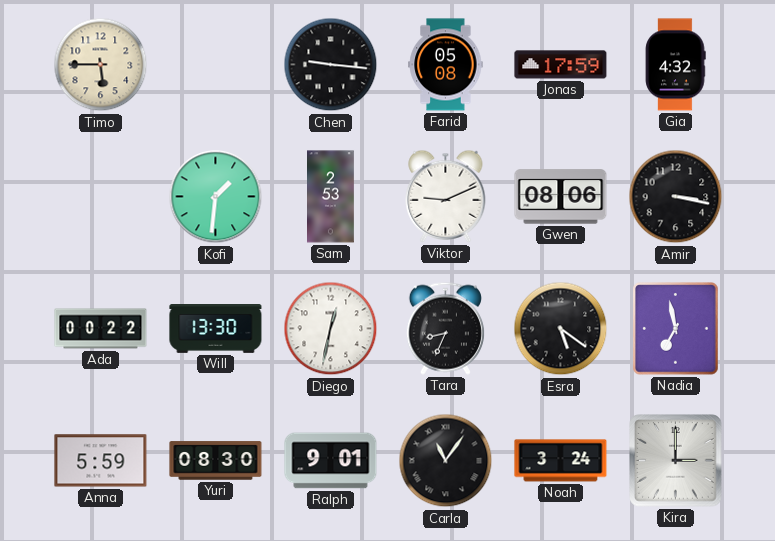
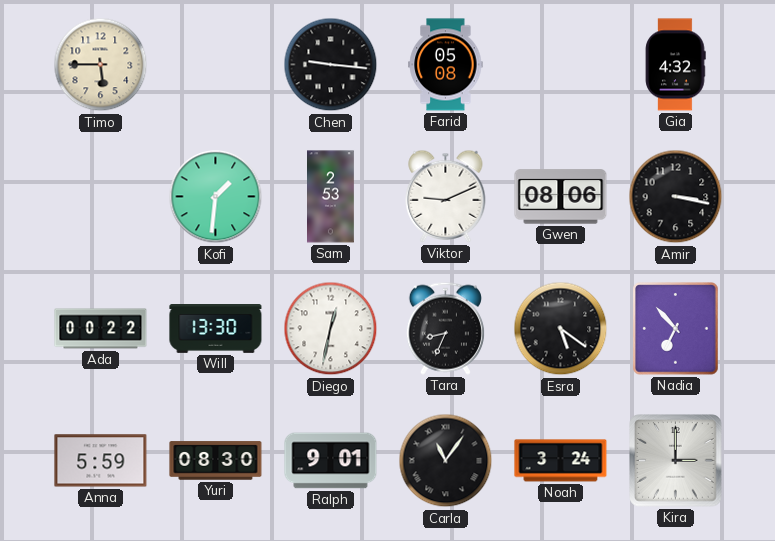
Jonas: 17:59 -> none (561, 65)
Nadia: 6:58 -> 6:53 (676, 329)
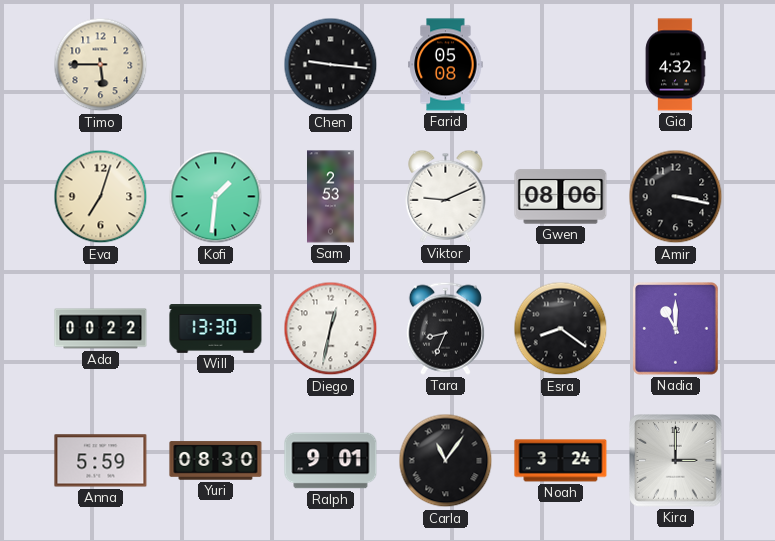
Eva: none -> 7:03 (101, 197)
Esra: 5:21 -> 8:21 (561, 329)
Nadia: 6:53 -> 11:00 (676, 329)
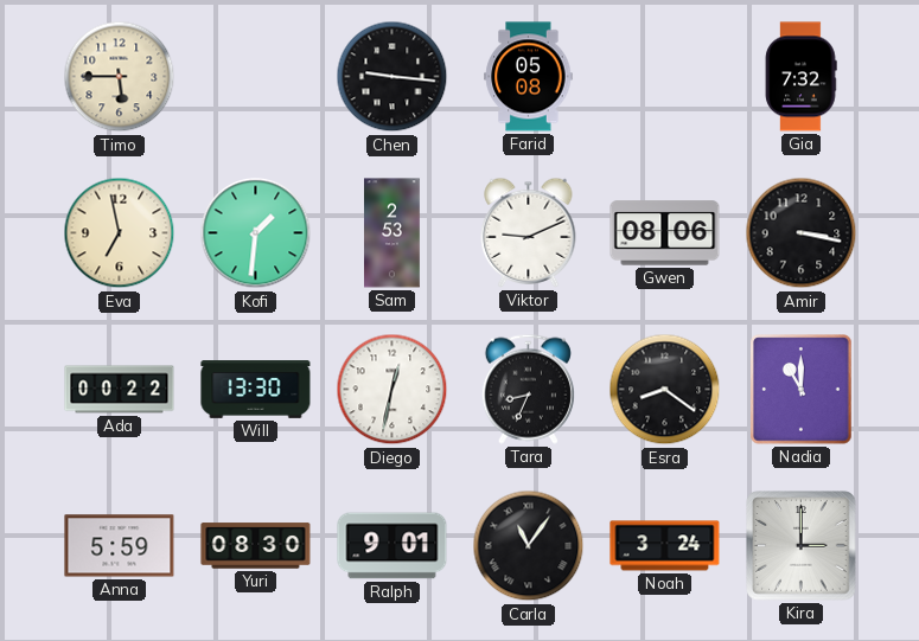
Gia: 4:32 -> 7:32 (800, 77)
Eva: 7:03 -> 6:58 (120, 233)
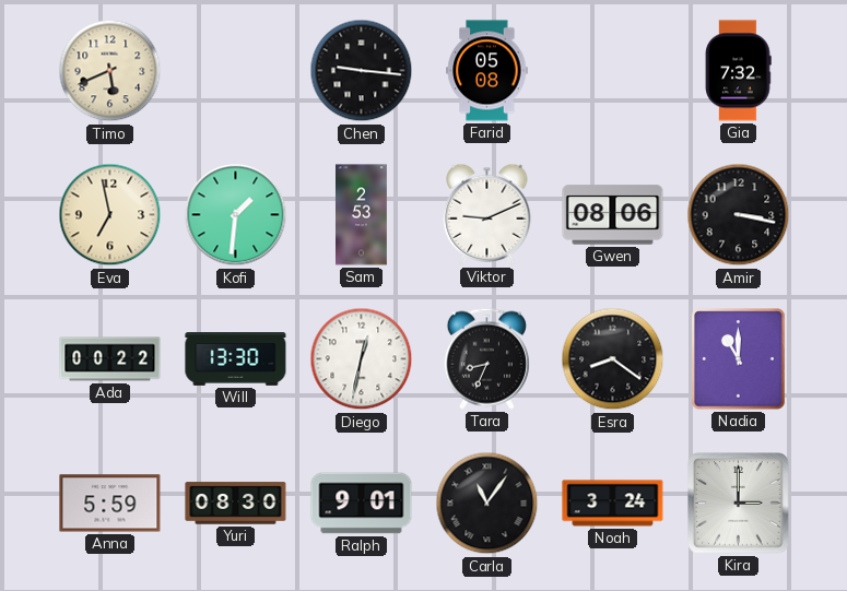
Timo: 5:45 -> 5:41 (110, 71)
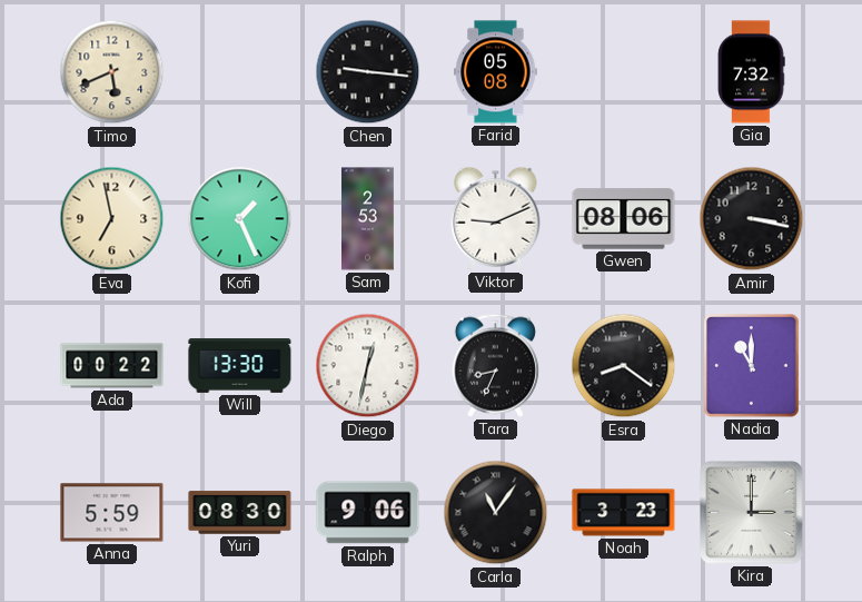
Kofi: 1:31 -> 1:26 (240, 219)
Ralph: 9:01 -> 9:06 (368, 513)
Noah: 3:24 -> 3:23 (624, 513)
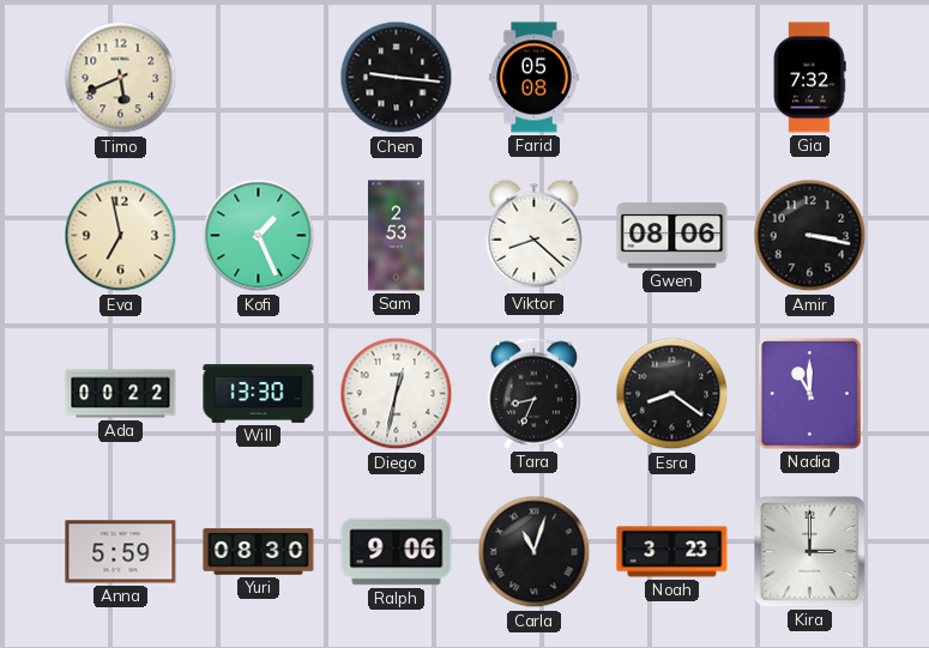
Viktor: 9:11 -> 8:22 (535, 235)
Carla: 11:06 -> 11:03 (535, 552)
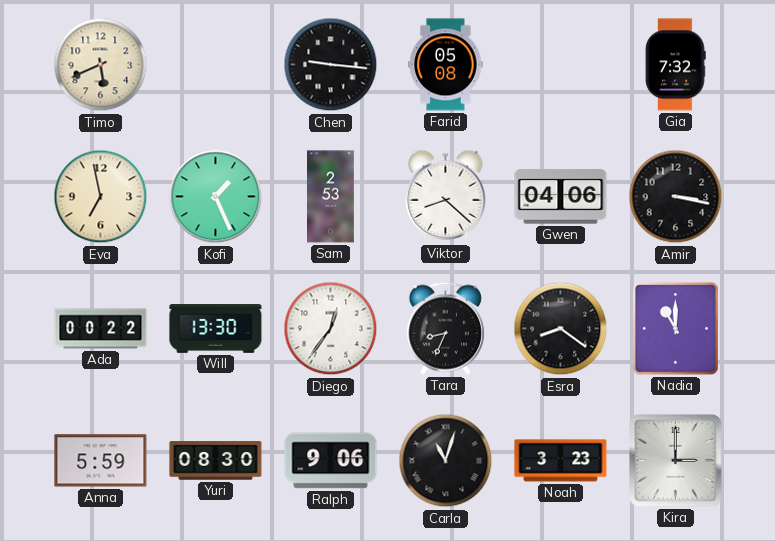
Gwen: 08:06 -> 04:06 (561, 197)
Diego: 12:32 -> 12:36 (331, 329)
